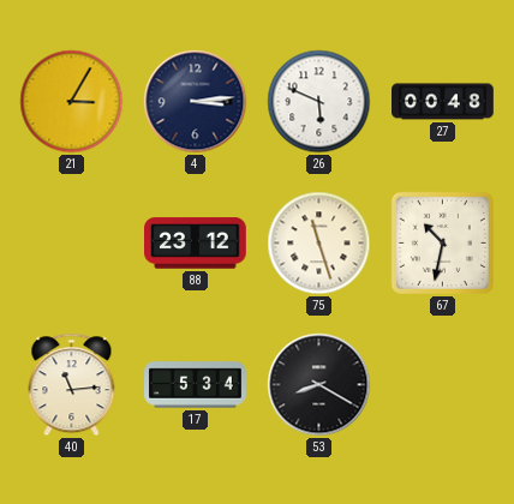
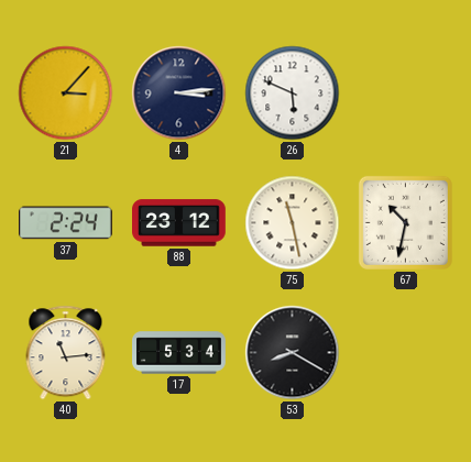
21: 3:05 -> 3:07 (66, 94)
27: 00:48 -> none (443, 102)
37: none -> 2:24 (66, 223)
75: 11:27 -> 11:28 (293, 223)
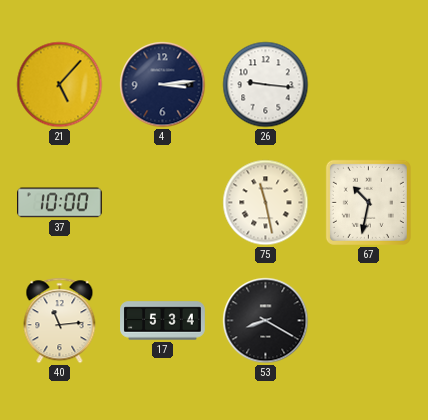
21: 3:07 -> 5:07 (60, 85)
26: 5:49 -> 9:16 (266, 85)
37: 2:24 -> 10:00 (60, 203)
88: 23:12 -> none (179, 223)
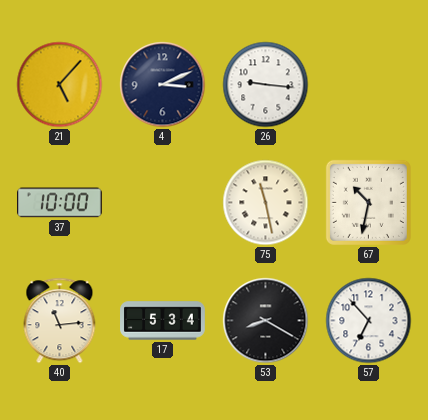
4: 3:14 -> 3:11 (163, 85)
57: none -> 6:53 (369, 321)
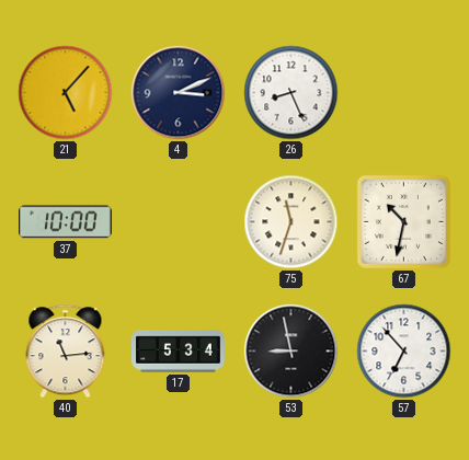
26: 9:16 -> 8:26 (291, 93)
75: 11:28 -> 11:33 (291, 222)
53: 8:20 -> 8:58 (291, 352)
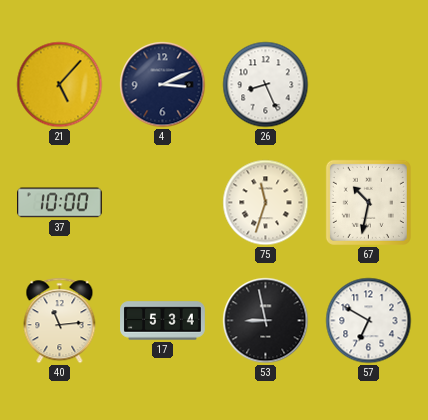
57: 6:53 -> 6:50 (369, 321)
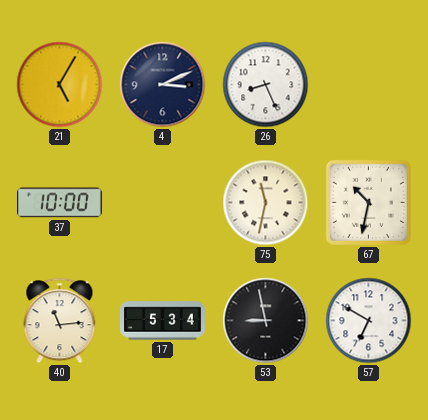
21: 5:07 -> 5:05 (60, 85)
75: 11:33 -> 11:32 (266, 203)
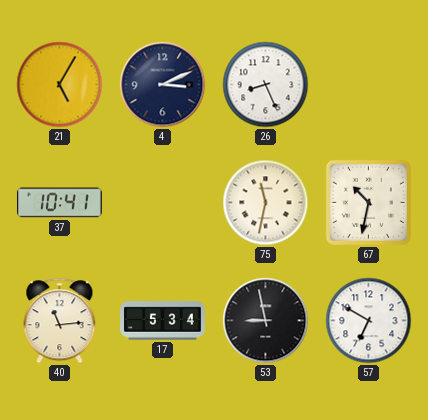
37: 10:00 -> 10:41 (60, 203)
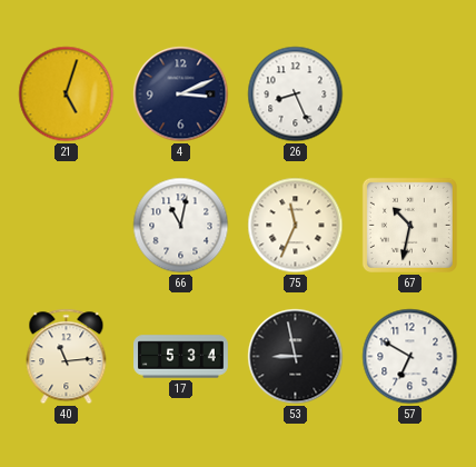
21: 5:05 -> 5:03 (67, 95)
37: 10:41 -> none (60, 203)
66: none -> 11:02 (181, 226)
75: 11:32 -> 11:34 (296, 226)
